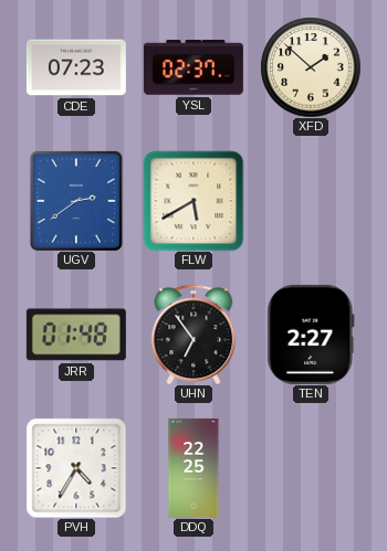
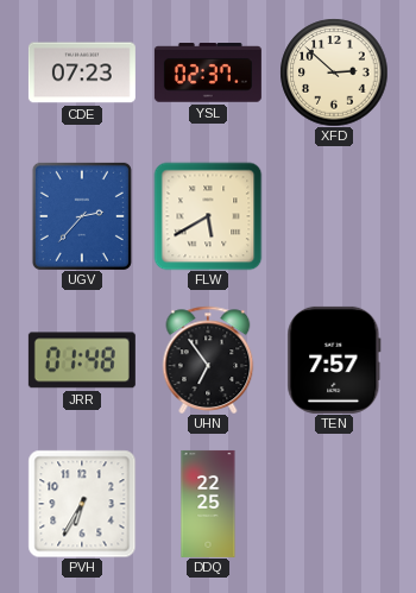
XFD: 1:52 -> 2:52 (334, 72)
UGV: 2:39 -> 2:37 (82, 216)
TEN: 2:27 -> 7:57 (334, 360)
PVH: 4:35 -> 6:35 (82, 504)
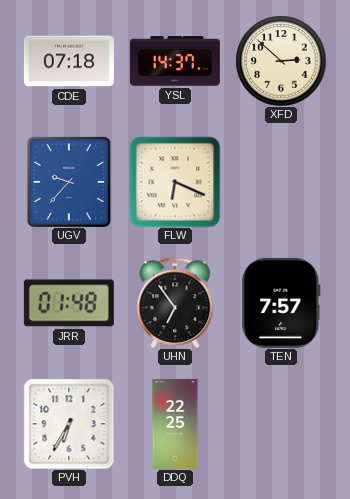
CDE: 07:23 -> 07:18 (69, 61)
YSL: 02:37 -> 14:37 (175, 61)
UGV: 2:37 -> 9:37 (69, 182)
FLW: 5:40 -> 6:19 (175, 182)
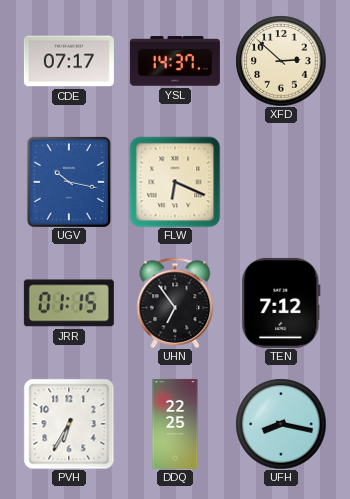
CDE: 07:18 -> 07:17 (69, 61)
UGV: 9:37 -> 10:17 (69, 182)
JRR: 01:48 -> 01:15 (69, 303)
TEN: 7:57 -> 7:12 (281, 303)
UFH: none -> 8:17 (281, 424)
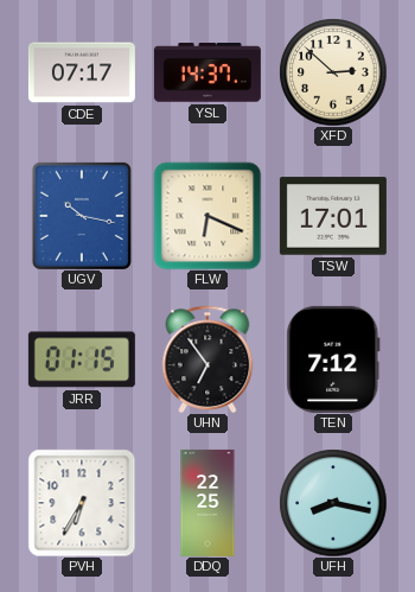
TSW: none -> 17:01 (333, 216)
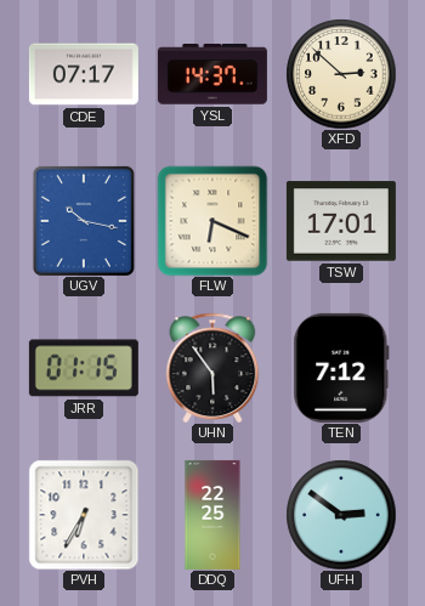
UHN: 6:54 -> 5:54 (212, 368)
UFH: 8:17 -> 2:51 (341, 515)
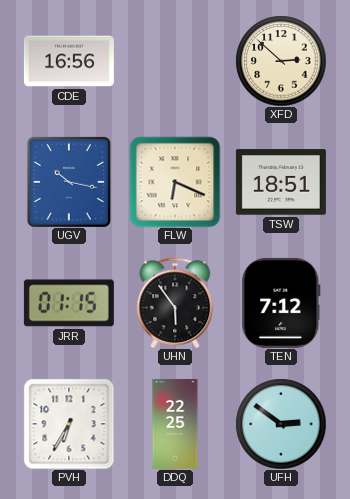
CDE: 07:17 -> 16:56 (69, 61)
YSL: 14:37 -> none (212, 74)
TSW: 17:01 -> 18:51 (281, 182)
